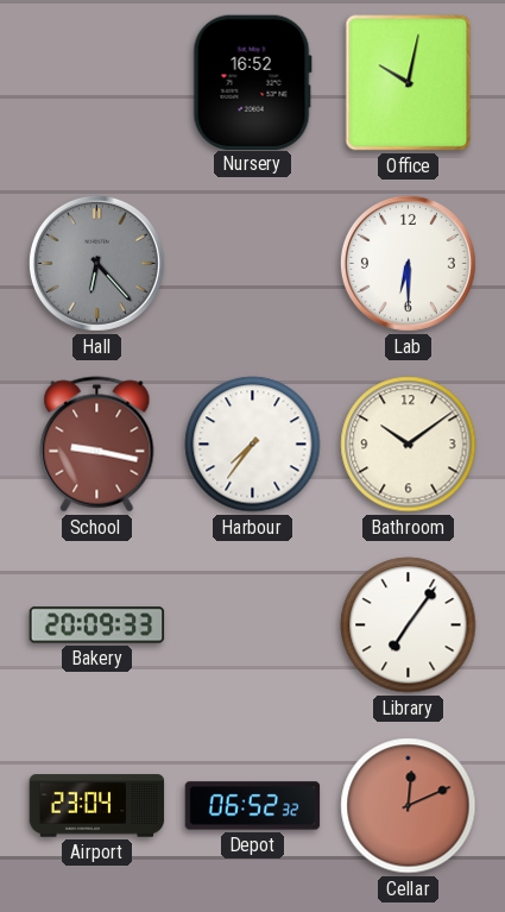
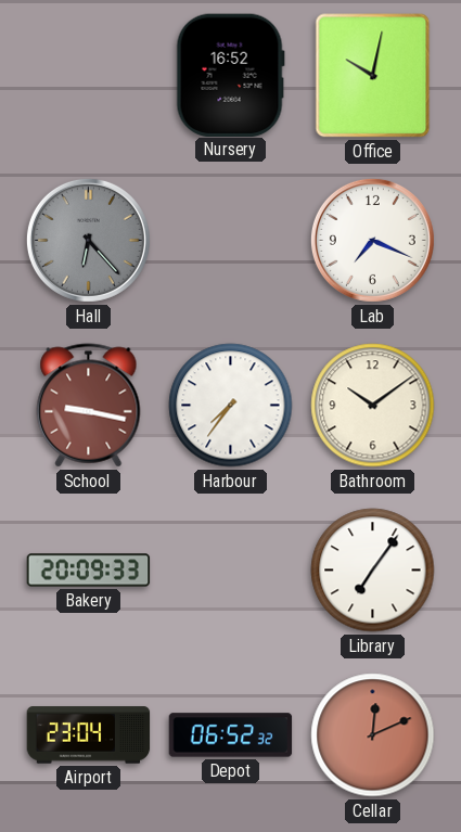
Lab: 6:30 -> 7:19 (372, 240)
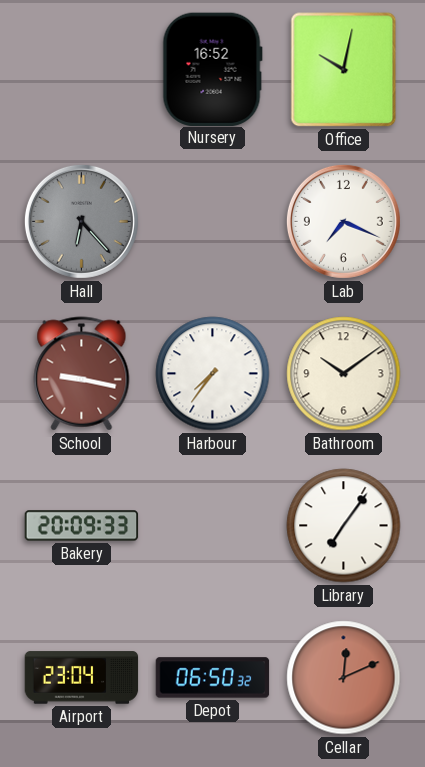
Depot: 06:52 -> 06:50 (213, 678)
